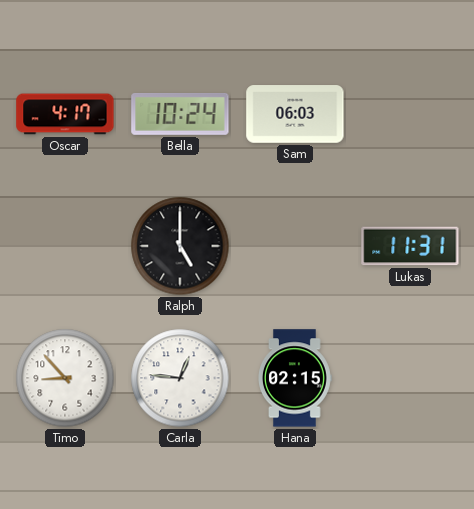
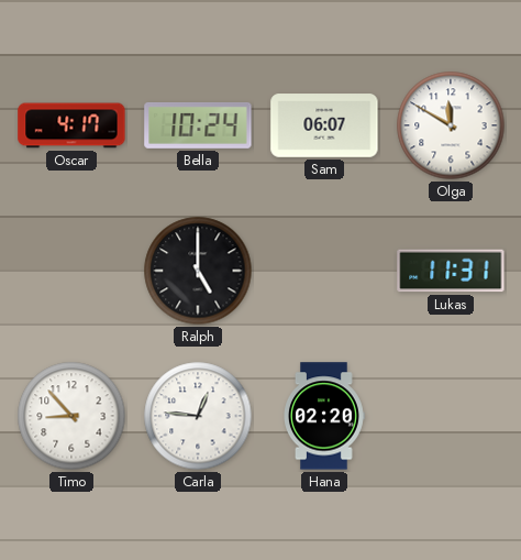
Sam: 06:03 -> 06:07 (324, 125)
Olga: none -> 11:50 (451, 125)
Hana: 02:15 -> 02:20 (324, 416)
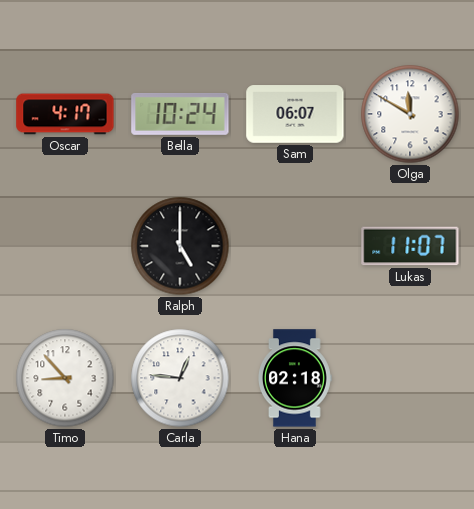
Lukas: 11:31 -> 11:07 (410, 246)
Hana: 02:20 -> 02:18 (295, 378)
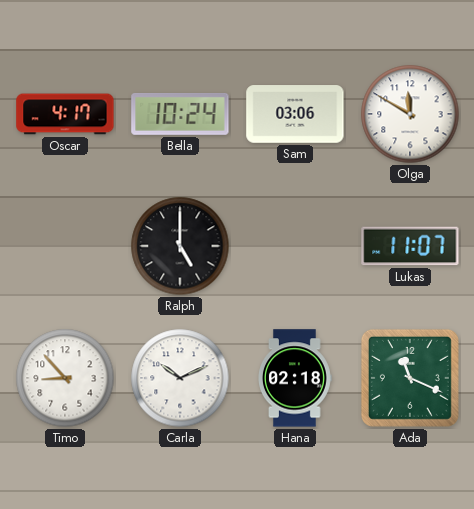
Sam: 06:07 -> 03:06 (295, 114)
Carla: 12:46 -> 10:11 (180, 378)
Ada: none -> 11:19 (410, 378)
